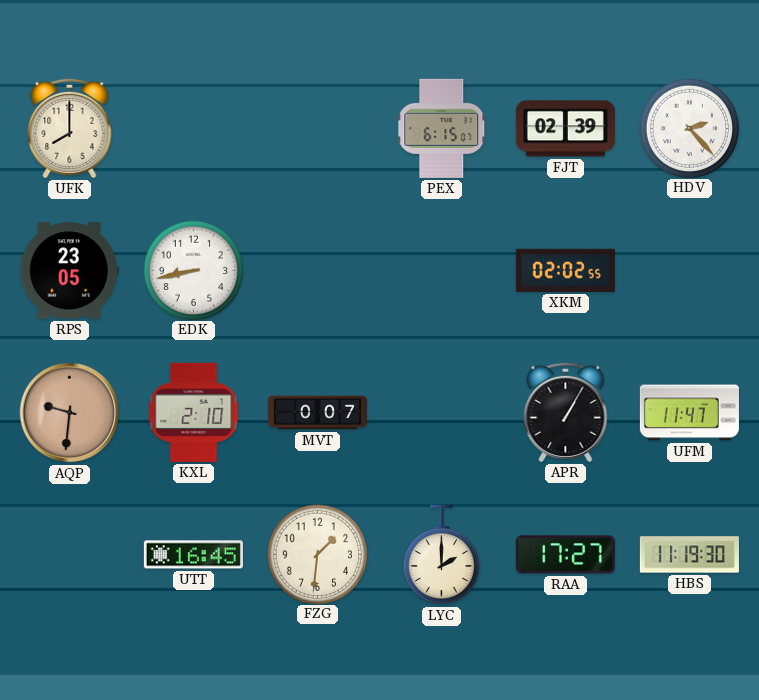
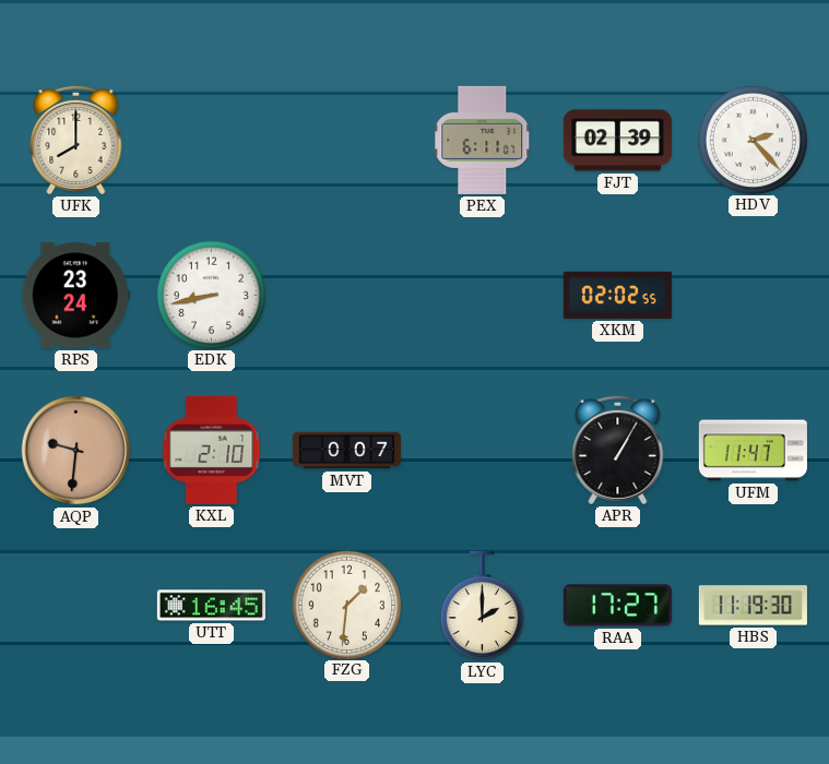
PEX: 6:15 -> 6:11 (483, 140)
RPS: 23:05 -> 23:24 (75, 296)
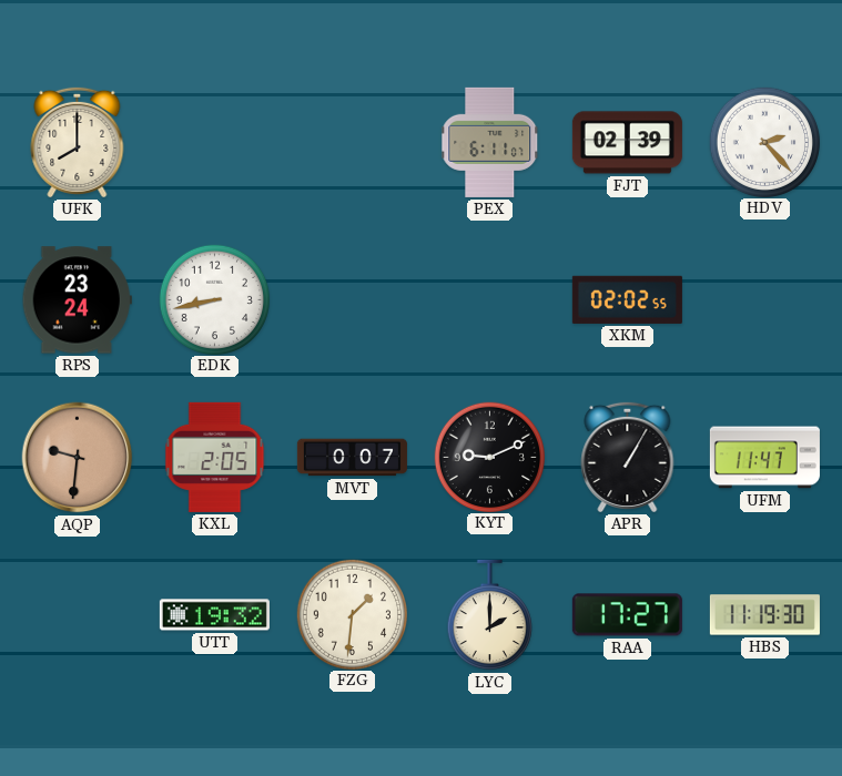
KXL: 2:10 -> 2:05 (215, 457)
KYT: none -> 9:11 (489, 457)
UTT: 16:45 -> 19:32 (214, 615)
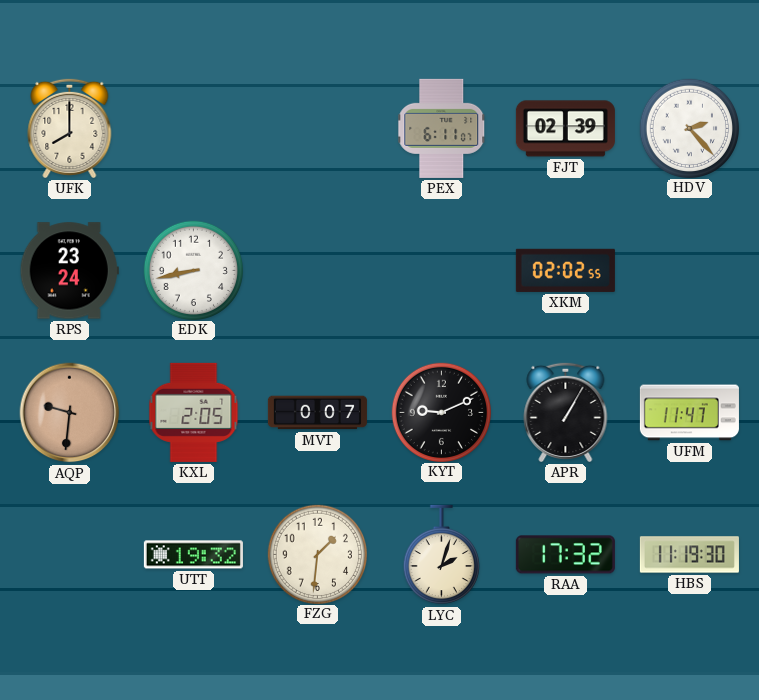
LYC: 2:00 -> 2:03 (441, 555)
RAA: 17:27 -> 17:32 (565, 555)
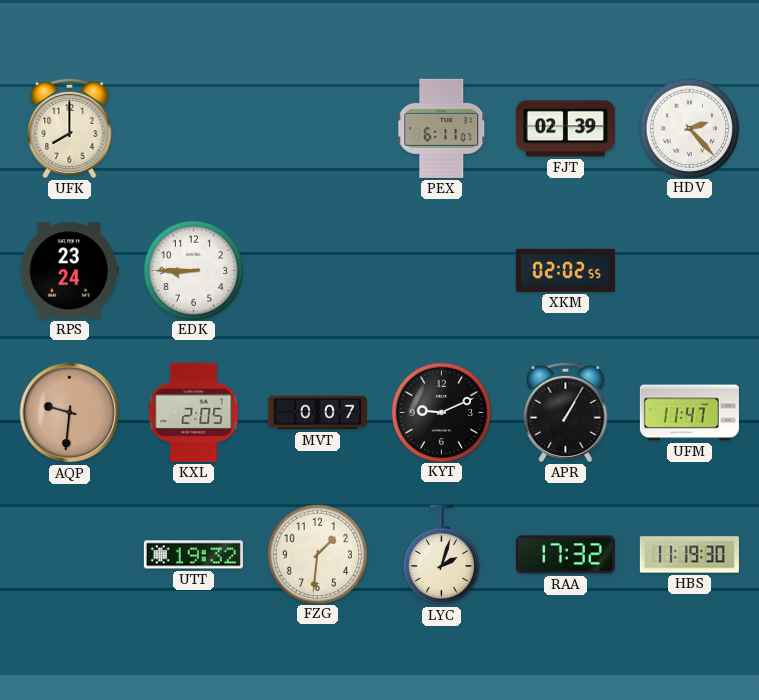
EDK: 8:43 -> 8:45 (193, 270)
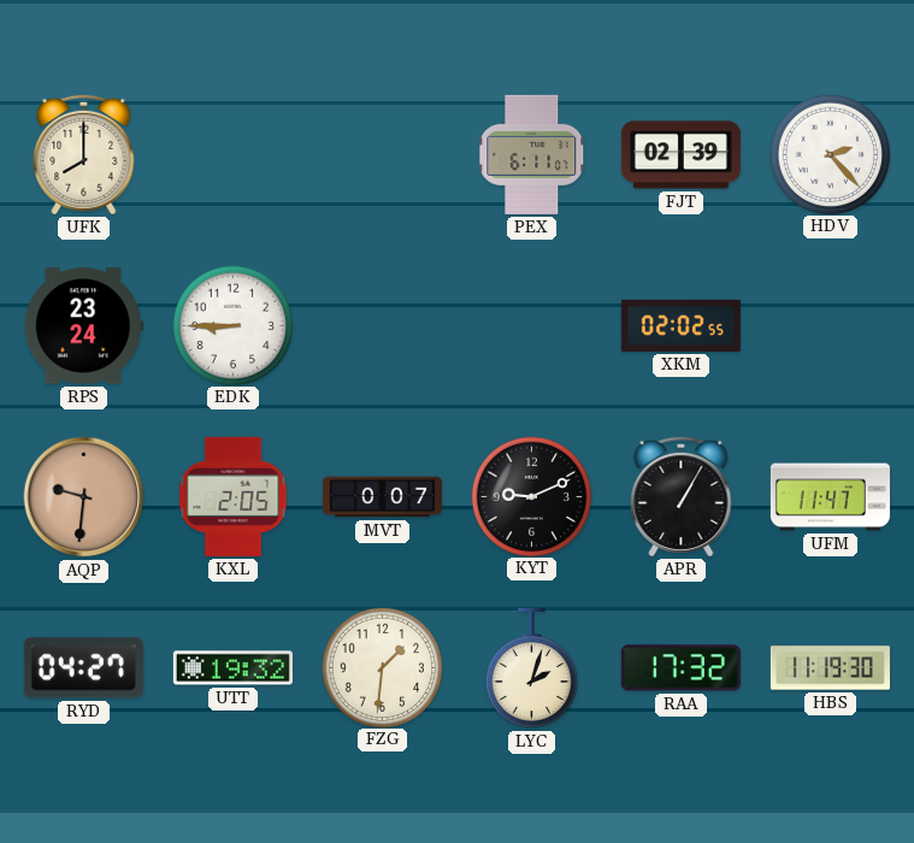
RYD: none -> 04:27 (83, 668)
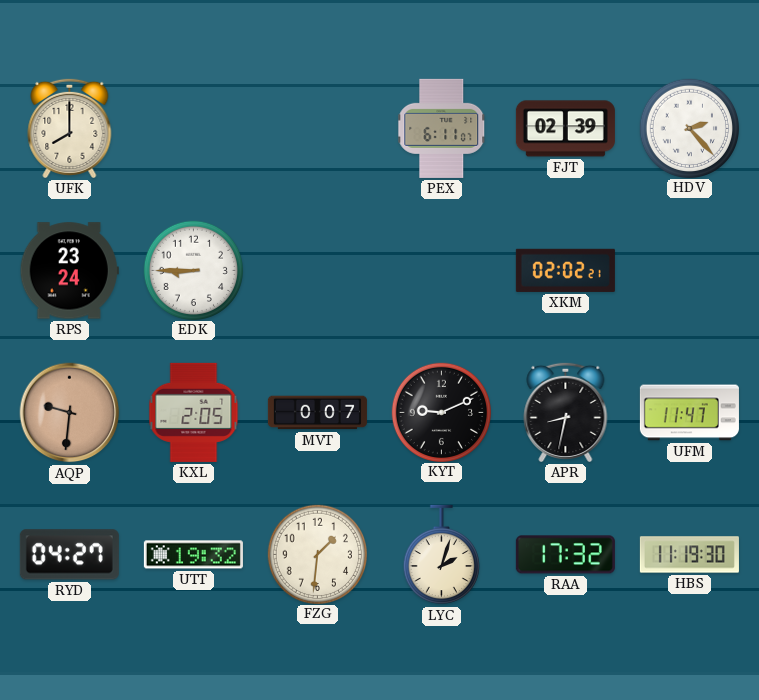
XKM: 02:02:55 -> 02:02:21 (565, 270)
APR: 1:05 -> 8:32 (566, 412)
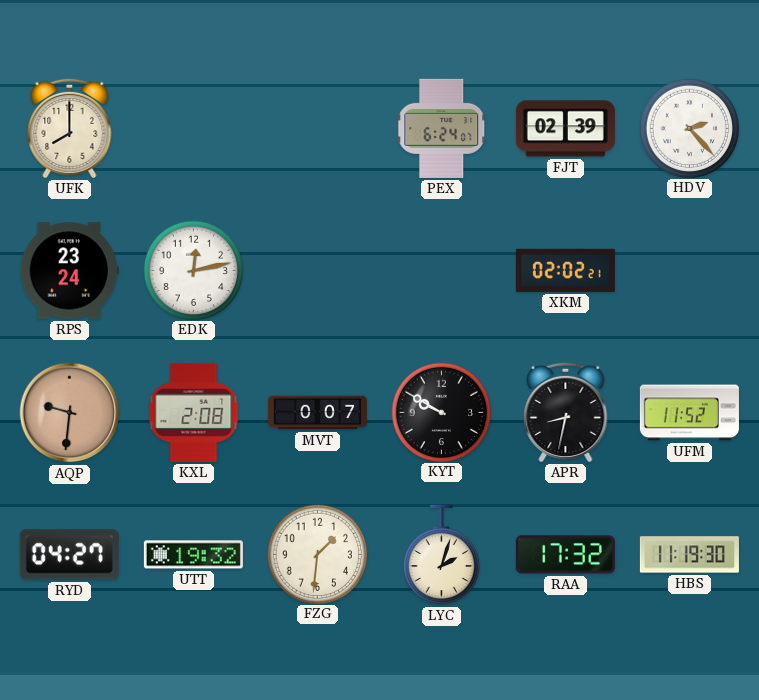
PEX: 6:11 -> 6:24 (442, 128)
EDK: 8:45 -> 12:13 (193, 270)
KXL: 2:05 -> 2:08 (194, 412)
KYT: 9:11 -> 9:50 (441, 412)
UFM: 11:47 -> 11:52 (689, 413)
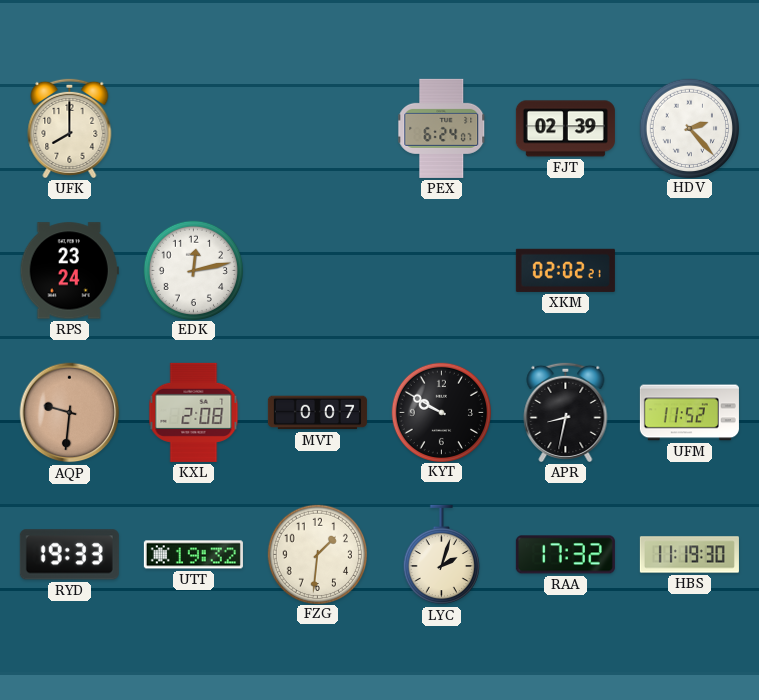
RYD: 04:27 -> 19:33 (69, 555)
